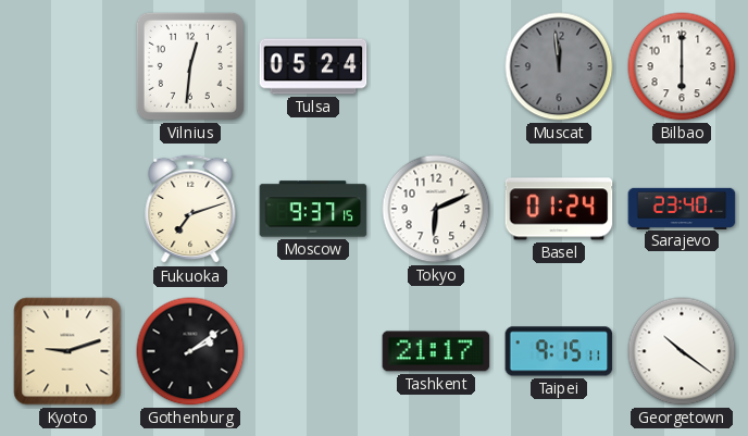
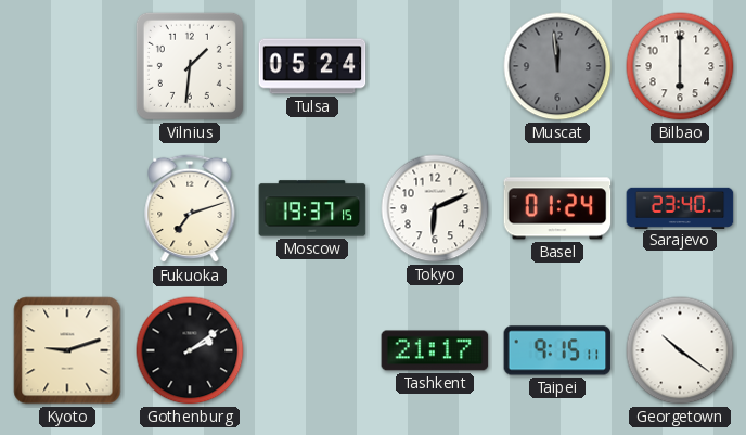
Vilnius: 12:31 -> 1:31 (190, 66)
Moscow: 9:37 -> 19:37 (312, 208)
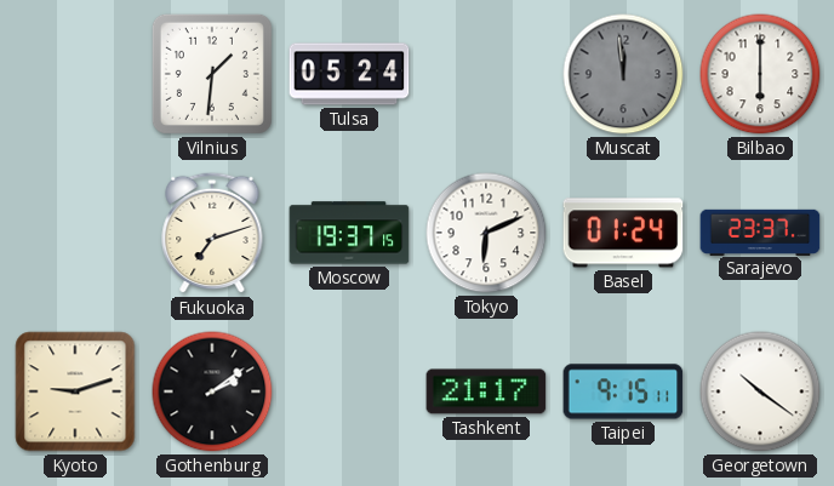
Sarajevo: 23:40 -> 23:37 (760, 231)
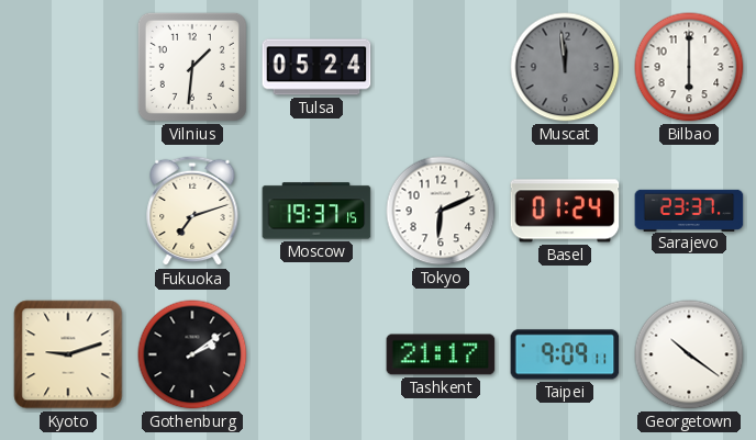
Taipei: 9:15 -> 9:09 (565, 354)
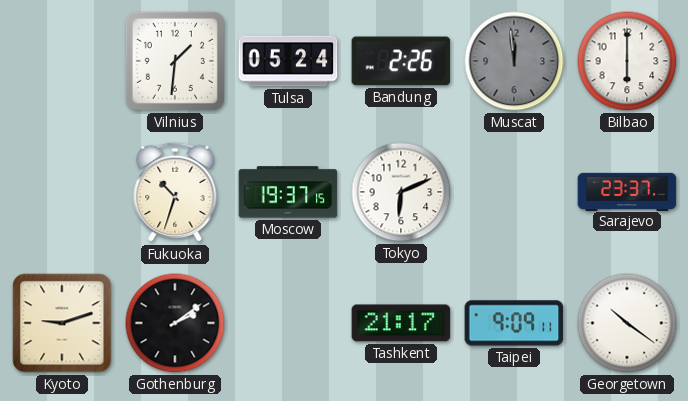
Bandung: none -> 2:26 (401, 61)
Fukuoka: 7:12 -> 10:33 (175, 192)
Basel: 01:24 -> none (565, 211)
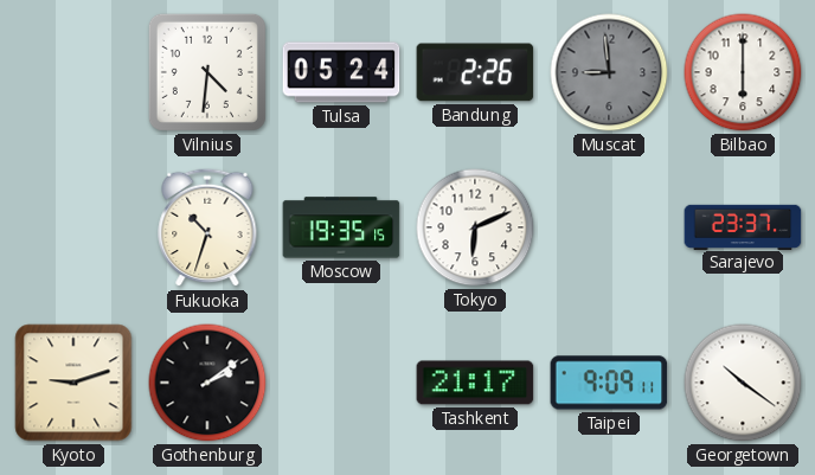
Vilnius: 1:31 -> 4:31 (207, 72)
Muscat: 11:59 -> 8:59 (609, 72)
Moscow: 19:37 -> 19:35 (341, 227)
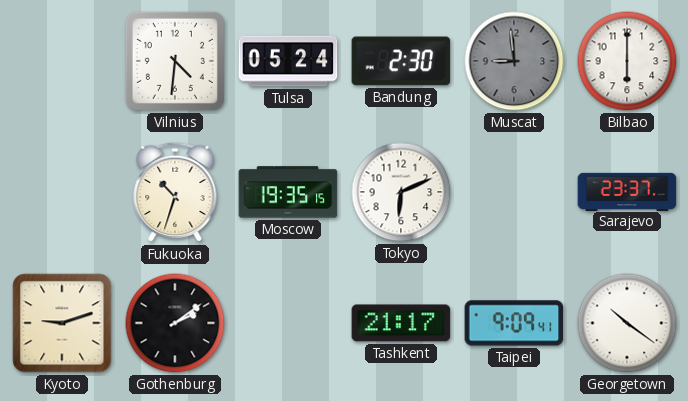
Bandung: 2:26 -> 2:30 (401, 61)
Taipei: 9:09:11 -> 9:09:41 (514, 323)
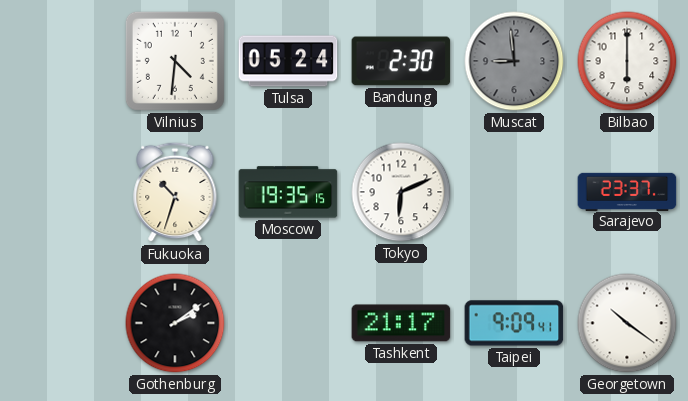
Kyoto: 9:12 -> none (62, 323)
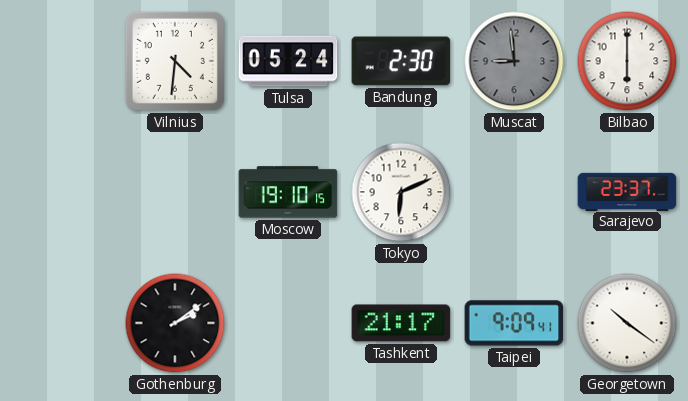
Fukuoka: 10:33 -> none (175, 192)
Moscow: 19:35 -> 19:10 (288, 192)
